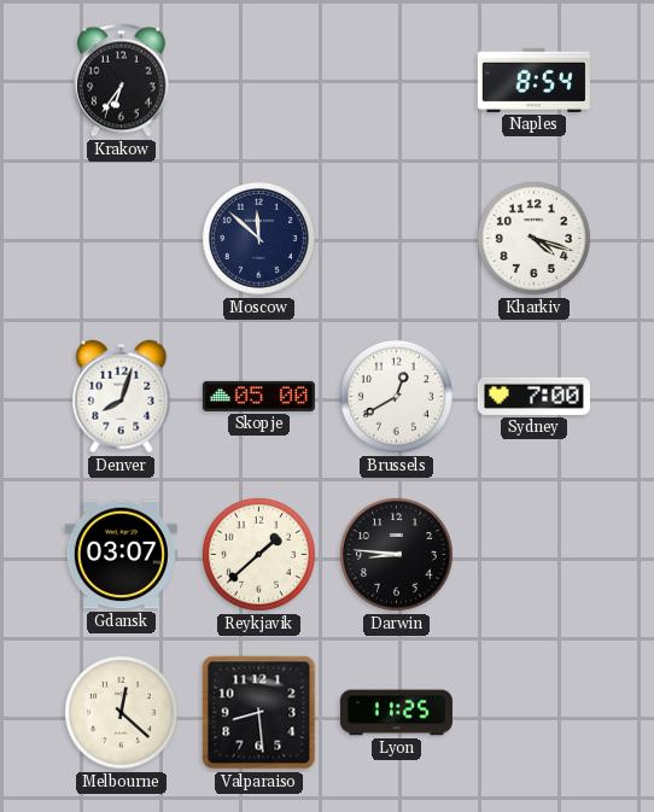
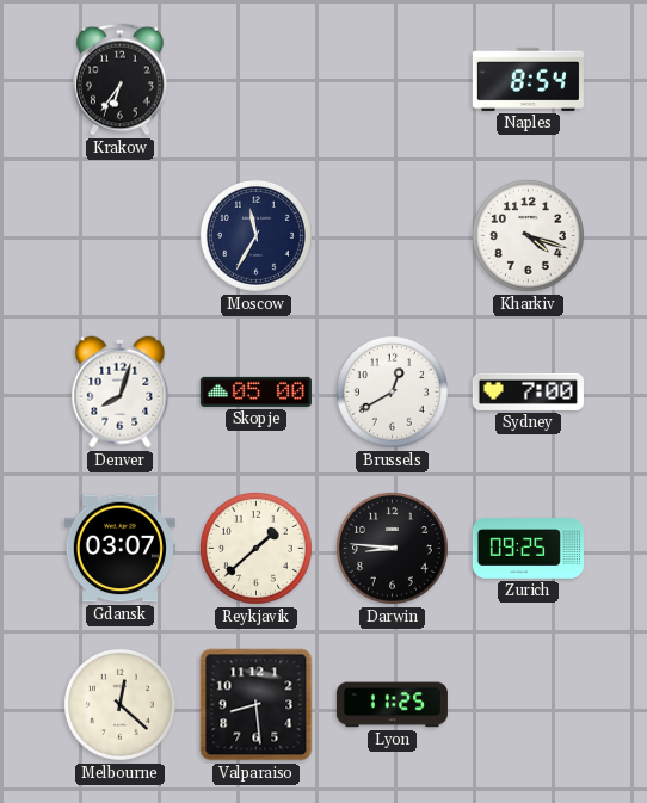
Moscow: 11:52 -> 11:35 (255, 235)
Zurich: none -> 09:25 (528, 549)
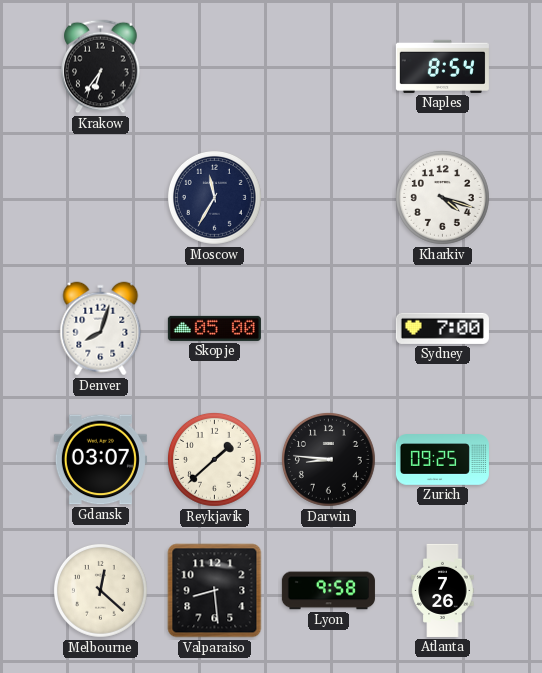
Brussels: 12:40 -> none (392, 391)
Lyon: 11:25 -> 9:58 (328, 591)
Atlanta: none -> 7:26 (443, 590)
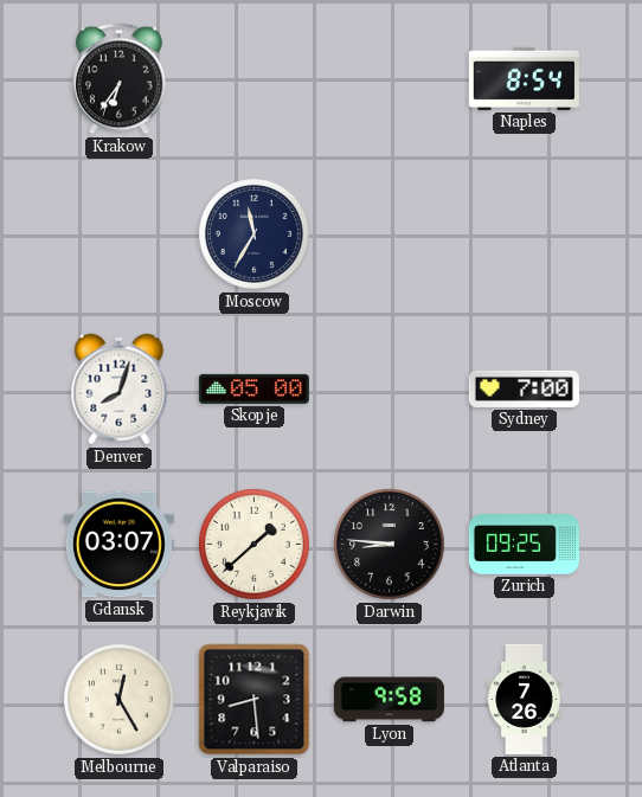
Kharkiv: 4:18 -> none (442, 197)
Melbourne: 12:22 -> 12:25 (118, 699)
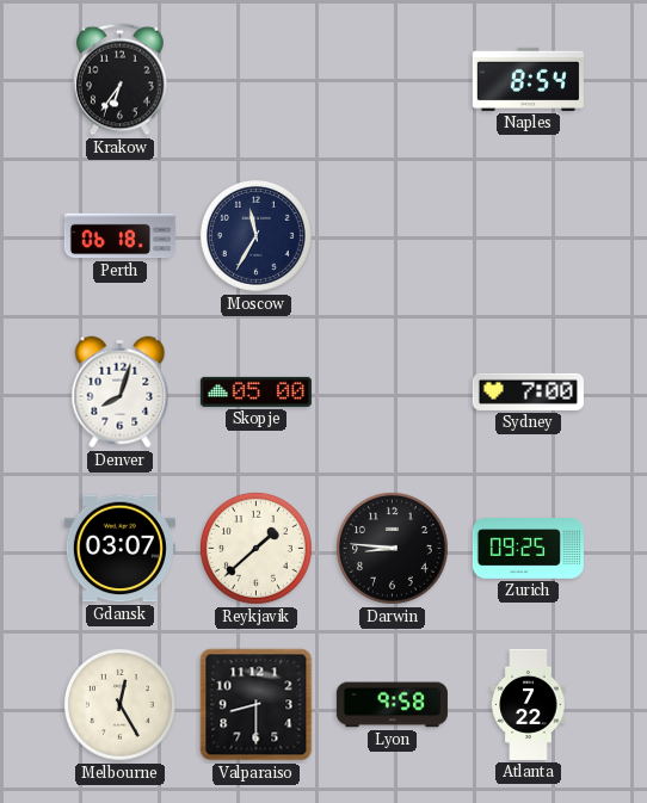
Perth: none -> 06:18 (119, 236)
Valparaiso: 8:29 -> 8:30 (257, 705)
Atlanta: 7:26 -> 7:22 (529, 704)
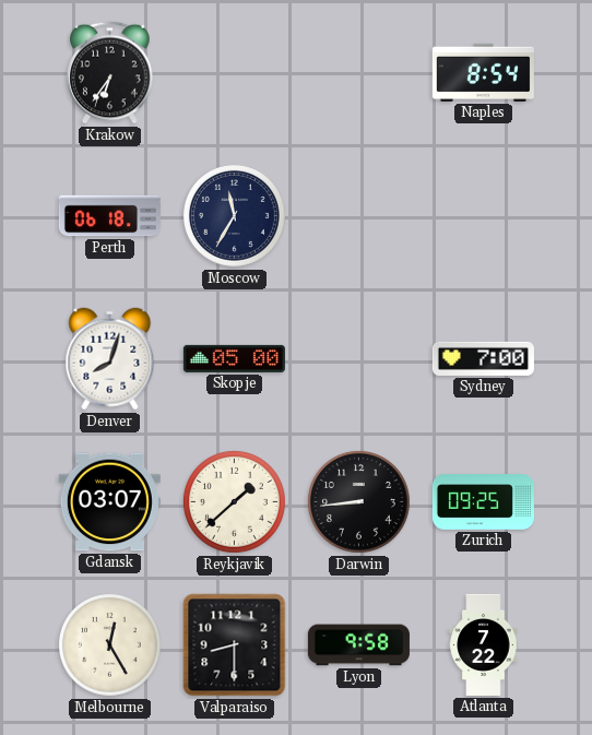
Darwin: 8:46 -> 8:44 (358, 501)
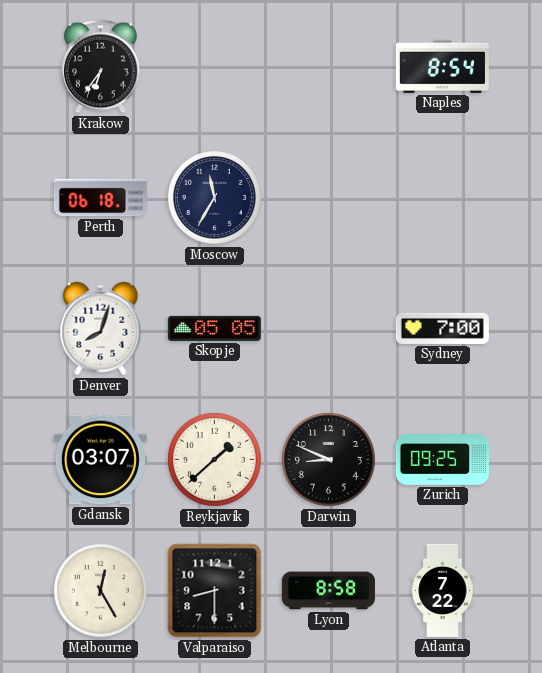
Skopje: 05:00 -> 05:05 (214, 328)
Darwin: 8:44 -> 8:49 (328, 459)
Lyon: 9:58 -> 8:58 (328, 591)
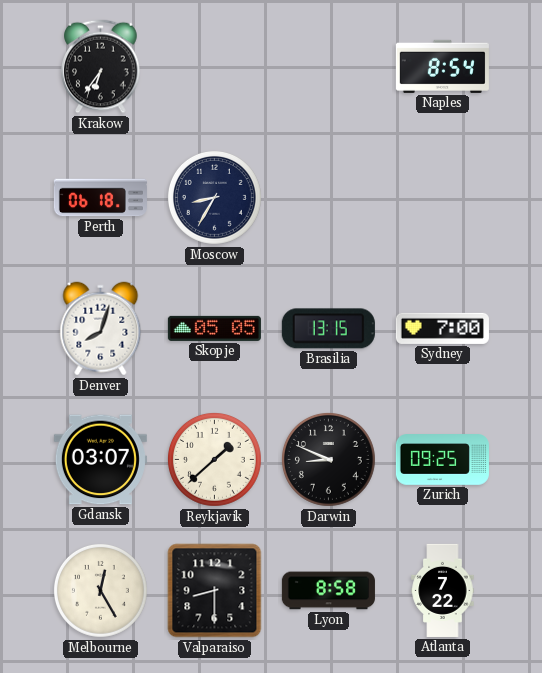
Moscow: 11:35 -> 8:35 (214, 197)
Brasilia: none -> 13:15 (328, 329)
